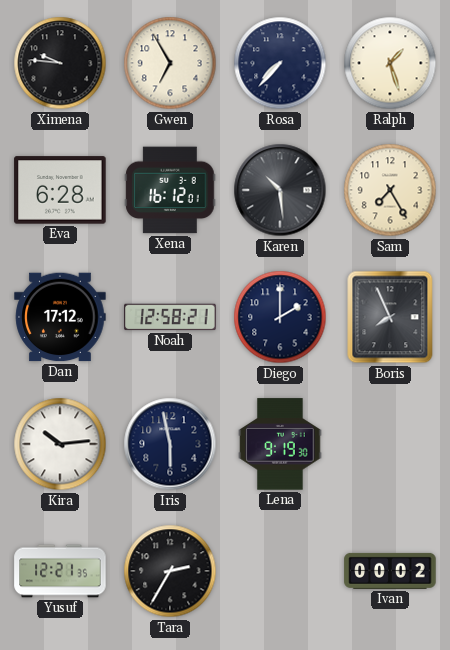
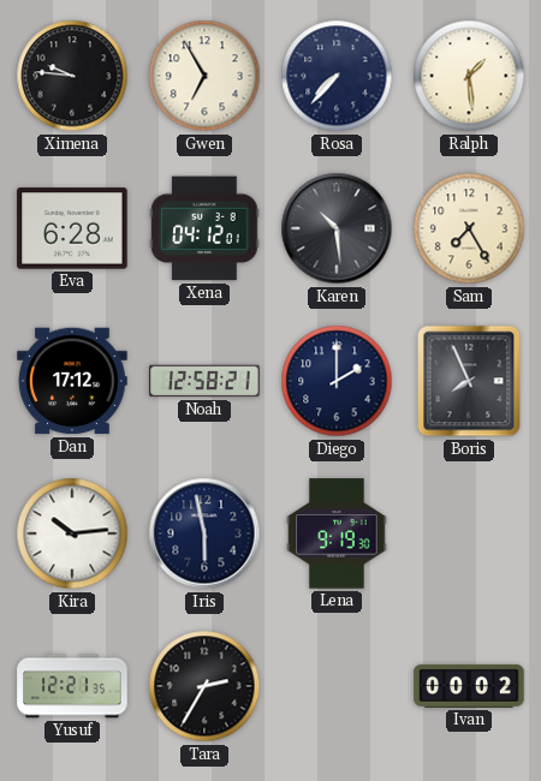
Ralph: 1:27 -> 1:29 (469, 76)
Xena: 16:12 -> 04:12 (204, 228)
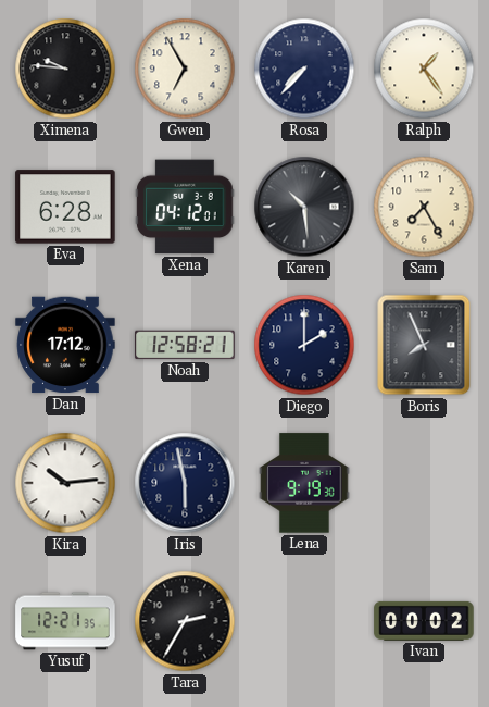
Ralph: 1:29 -> 1:24 (424, 69)
